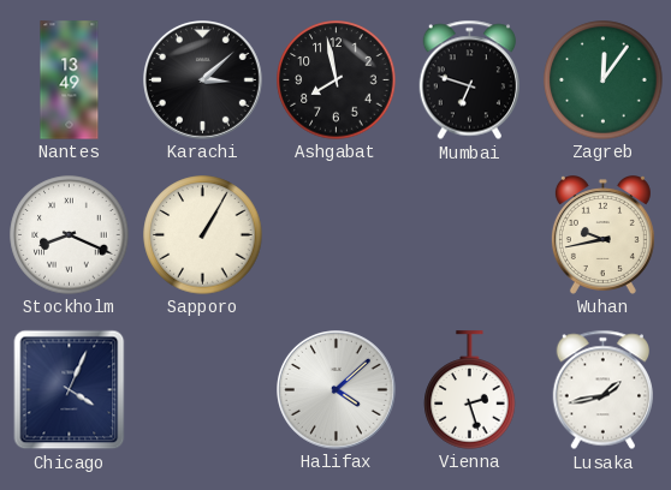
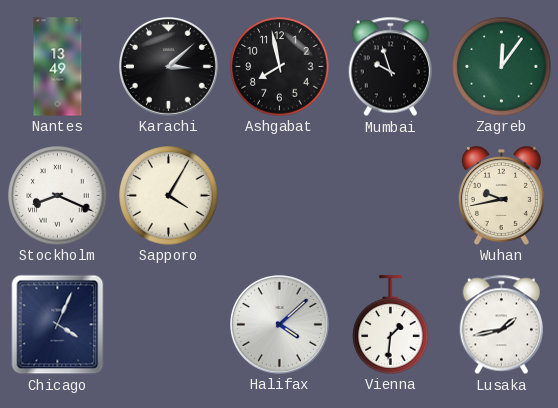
Mumbai: 6:48 -> 9:57 (390, 67)
Sapporo: 1:05 -> 4:05 (169, 196)
Vienna: 2:27 -> 1:31 (391, 325)
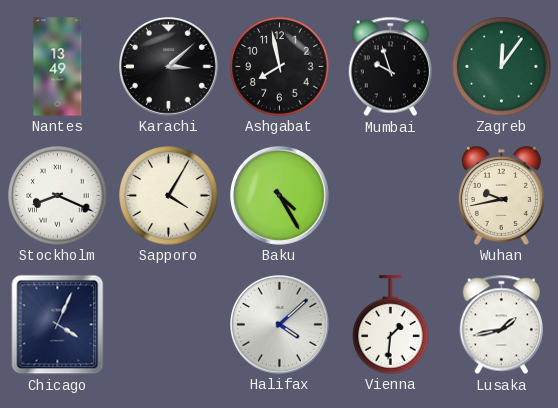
Baku: none -> 4:25 (280, 196)
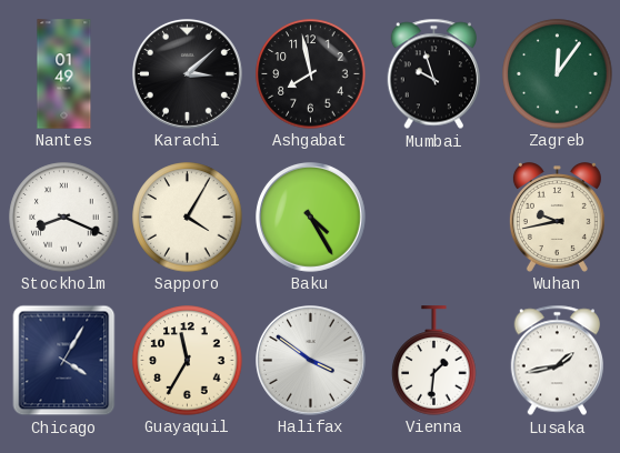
Nantes: 13:49 -> 01:49 (64, 74)
Chicago: 4:04 -> 4:05 (64, 361)
Guayaquil: none -> 11:35 (188, 361)
Halifax: 4:08 -> 3:51 (311, 361)
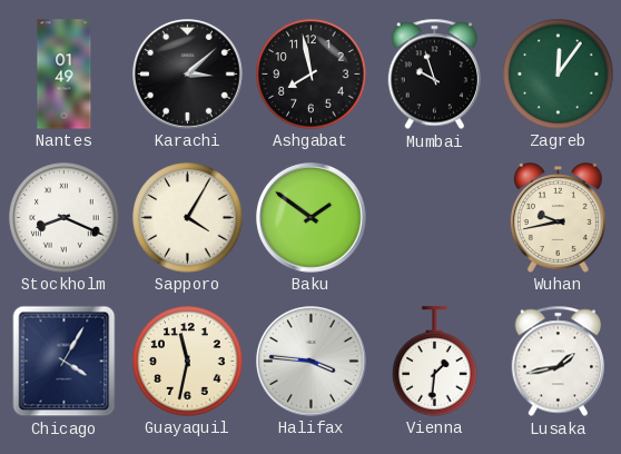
Baku: 4:25 -> 1:51 (312, 218)
Guayaquil: 11:35 -> 11:32 (188, 362)
Halifax: 3:51 -> 3:46 (312, 362)
